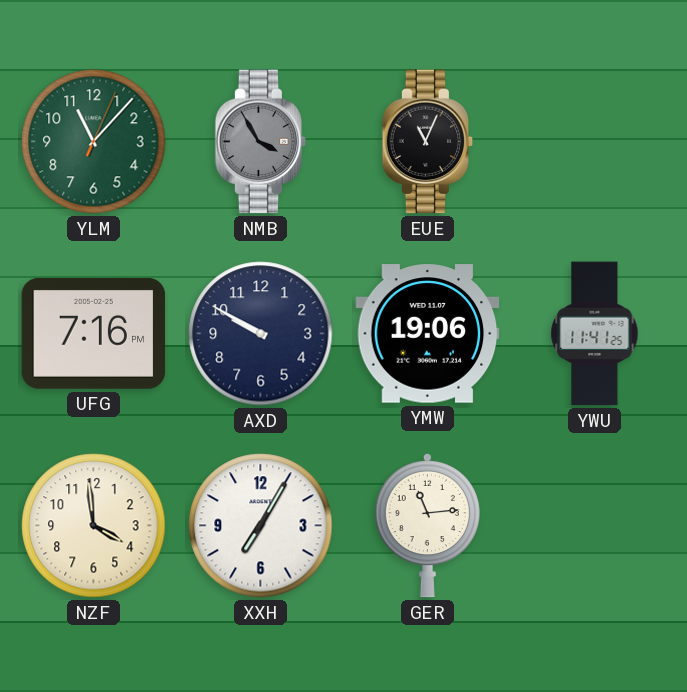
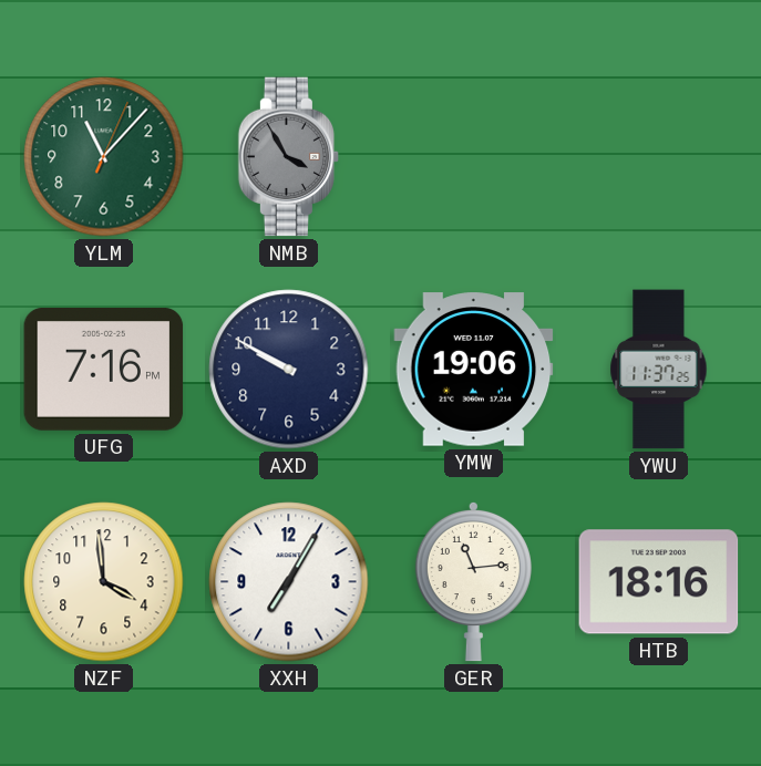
EUE: 11:04 -> none (428, 142)
YWU: 11:41 -> 11:37 (659, 370)
HTB: none -> 18:16 (659, 582)
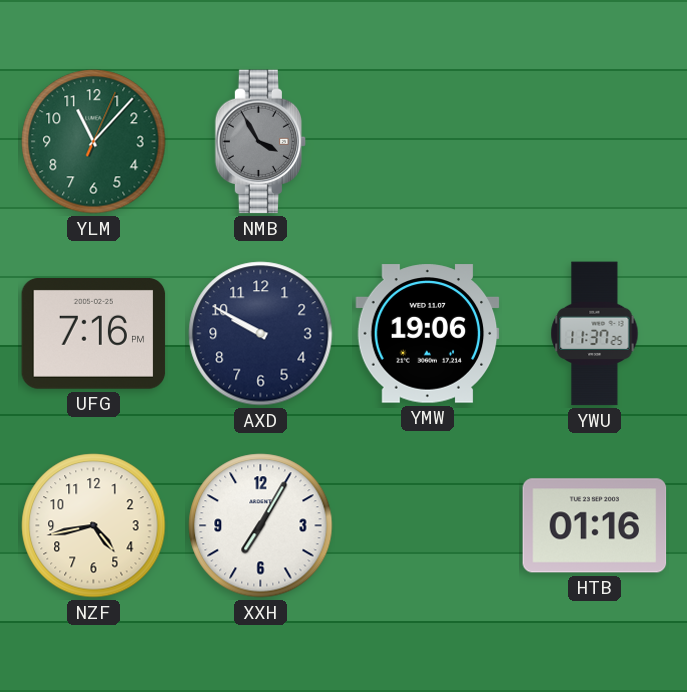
NZF: 3:59 -> 4:43 (94, 526)
GER: 11:14 -> none (473, 581)
HTB: 18:16 -> 01:16 (595, 526)
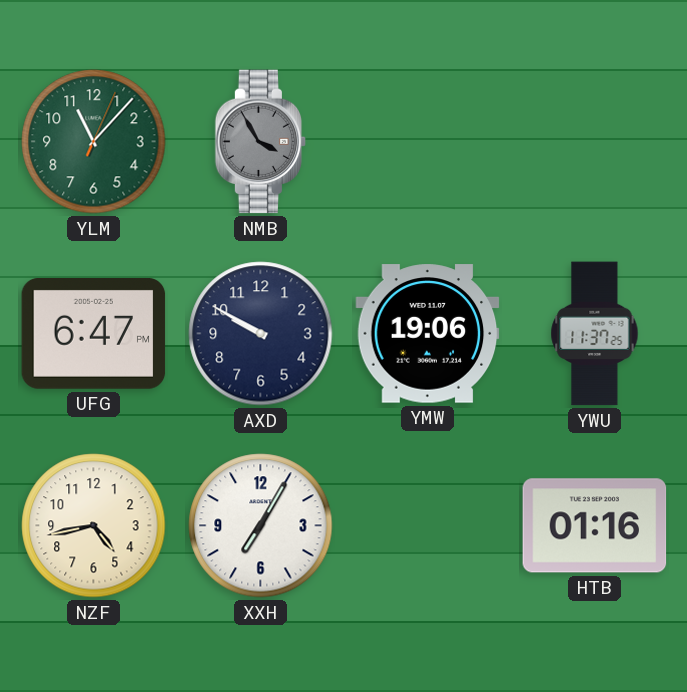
UFG: 7:16 -> 6:47 (94, 333)
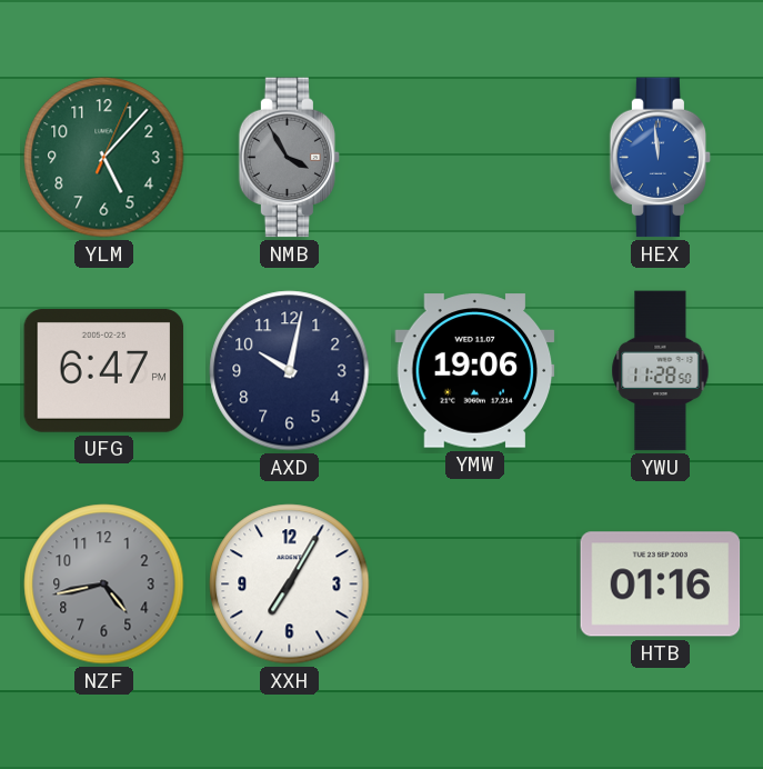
YLM: 11:07 -> 5:07 (104, 158)
HEX: none -> 11:59 (661, 158)
AXD: 9:50 -> 10:02 (290, 371)
YWU: 11:37 -> 11:28 (661, 371)
NZF dial: cream -> grey (104, 585)
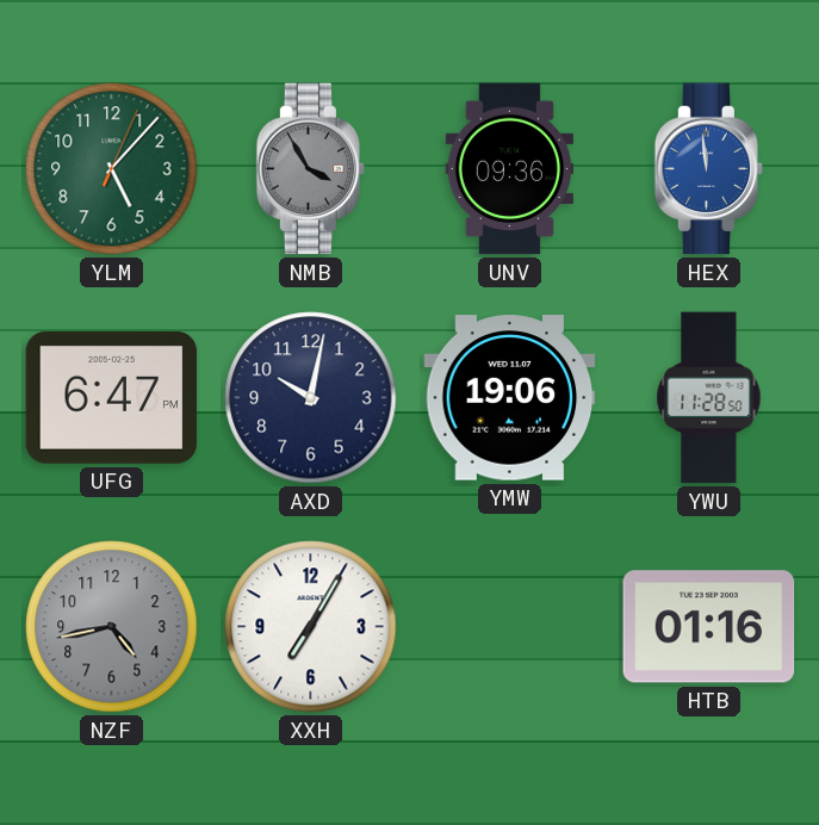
UNV: none -> 09:36 (509, 169)
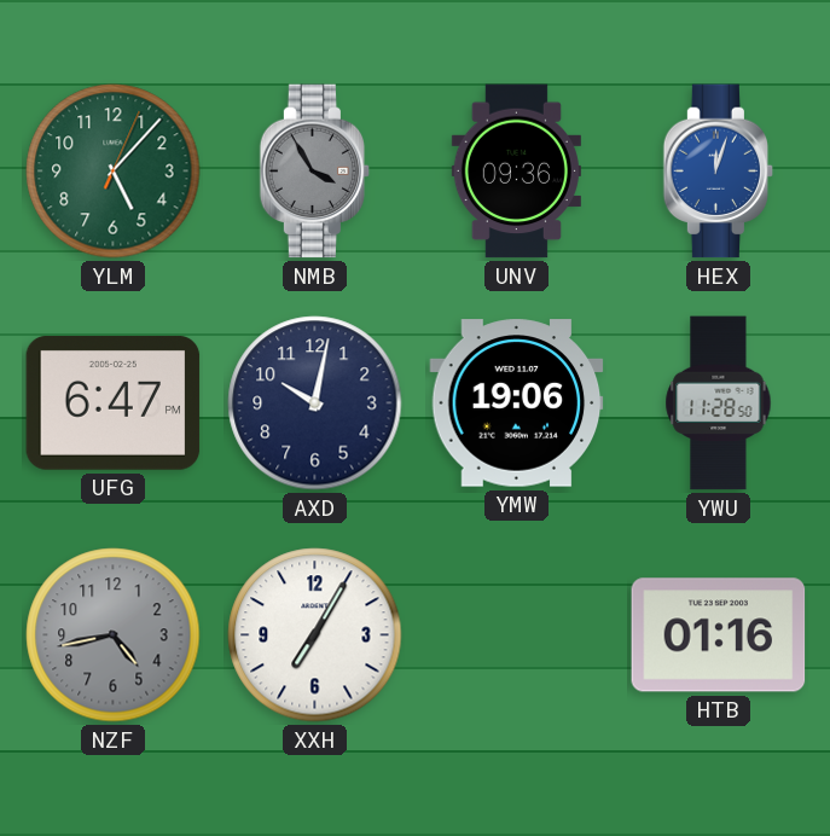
HEX: 11:59 -> 12:03 (719, 172)
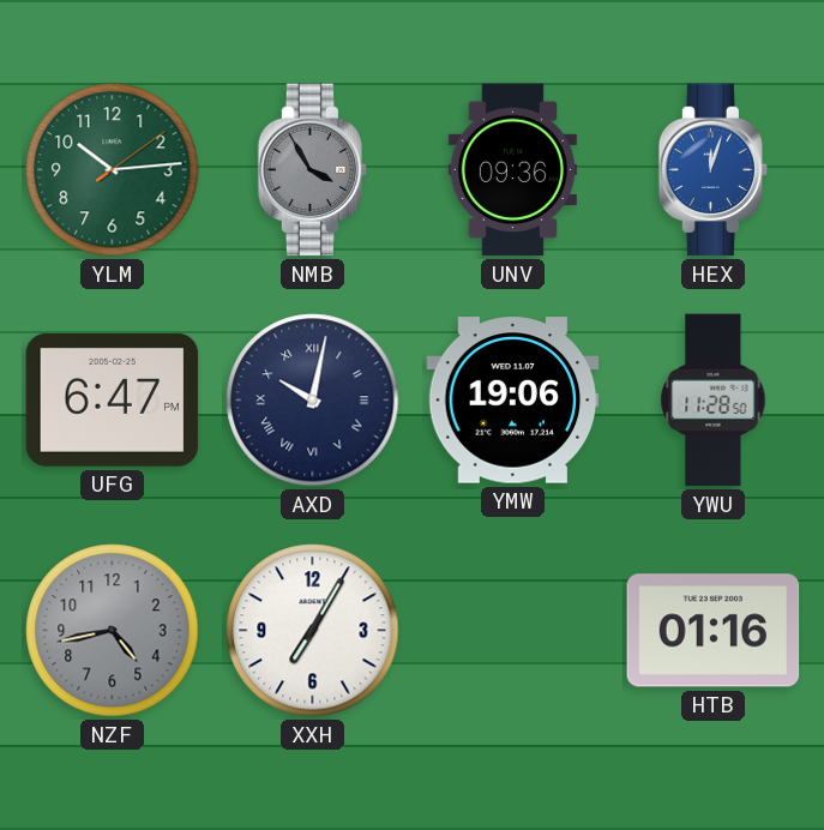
YLM: 5:07 -> 10:14 (113, 170)
AXD numerals: Arabic -> Roman (313, 401)
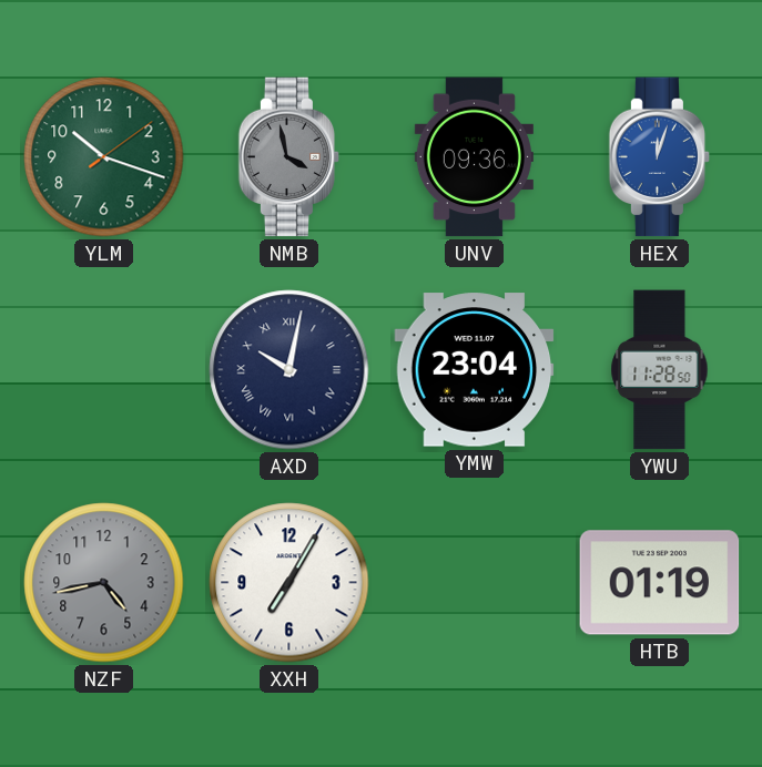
YLM: 10:14 -> 10:18 (104, 157)
NMB: 3:55 -> 3:58 (289, 157)
UFG: 6:47 -> none (113, 399)
YMW: 19:06 -> 23:04 (475, 370)
HTB: 01:16 -> 01:19 (660, 583)
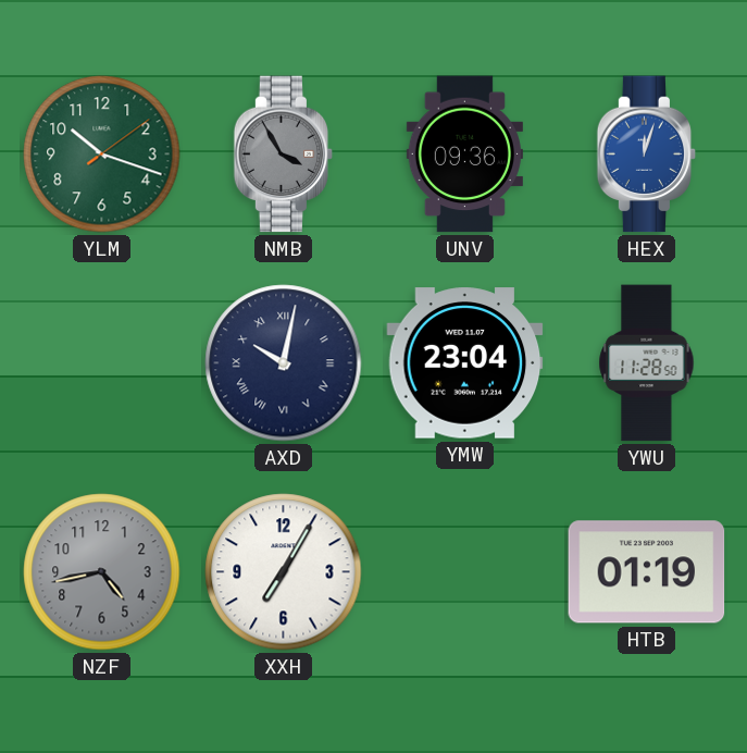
NMB: 3:58 -> 3:55 (284, 155)
